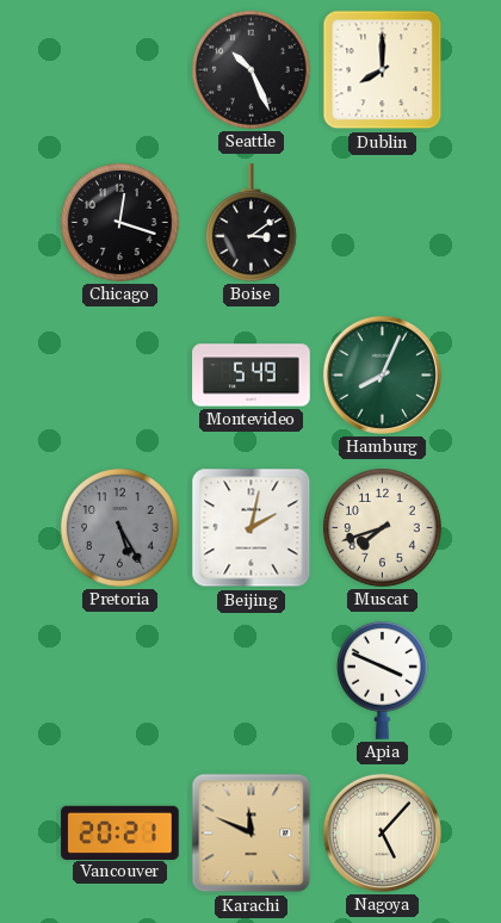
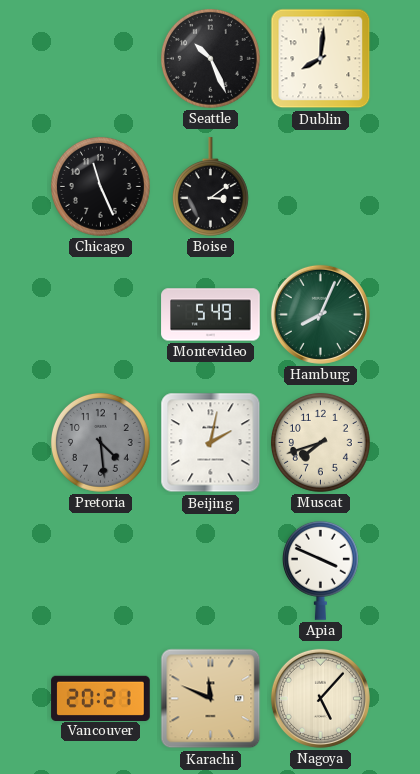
Dublin: 8:00 -> 8:01 (321, 59)
Chicago: 12:18 -> 11:26 (100, 186)
Pretoria: 5:25 -> 4:29 (100, 442)
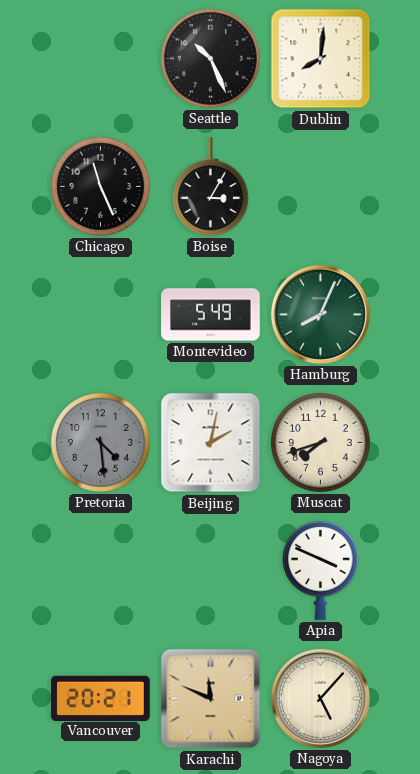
Boise: 3:09 -> 3:05 (210, 187)
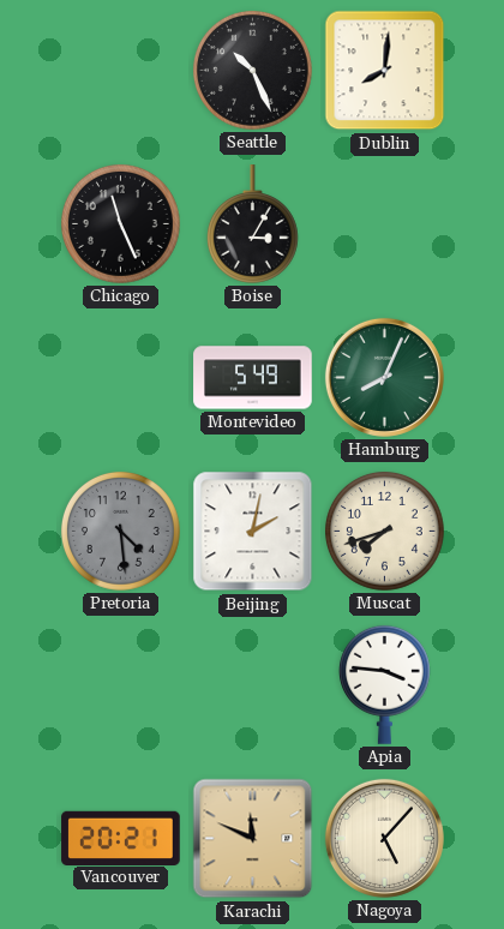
Apia: 3:49 -> 3:46 (384, 684)
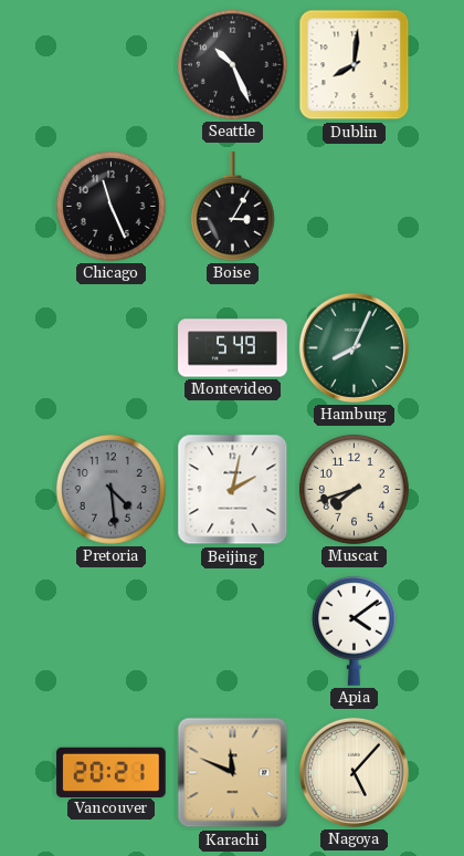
Apia: 3:46 -> 4:09 (354, 630)
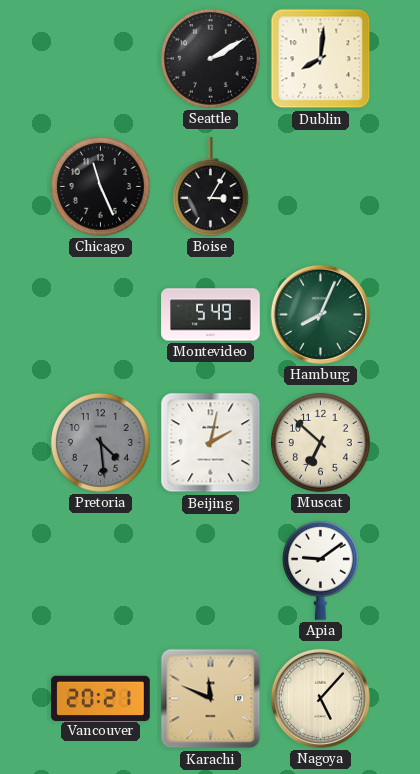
Seattle: 10:26 -> 2:10 (210, 58)
Muscat: 7:42 -> 6:52 (320, 442)
Apia: 4:09 -> 9:09 (320, 570)
